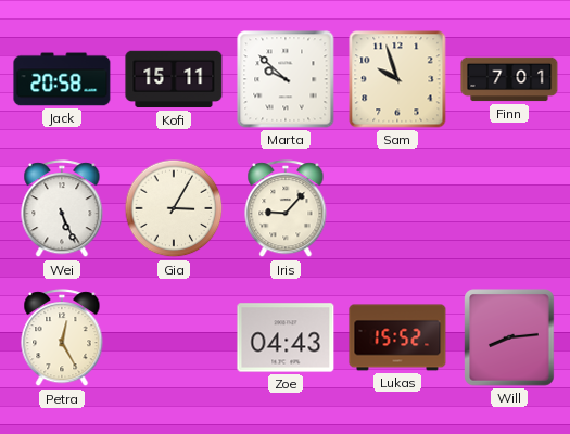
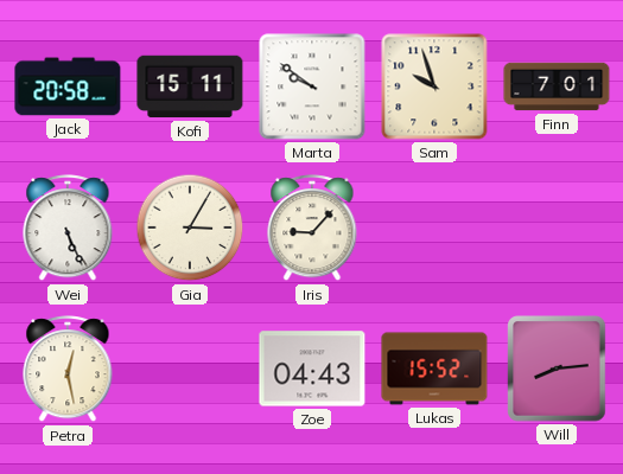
Marta: 9:52 -> 9:51 (312, 87)
Petra: 12:25 -> 12:28 (68, 370)
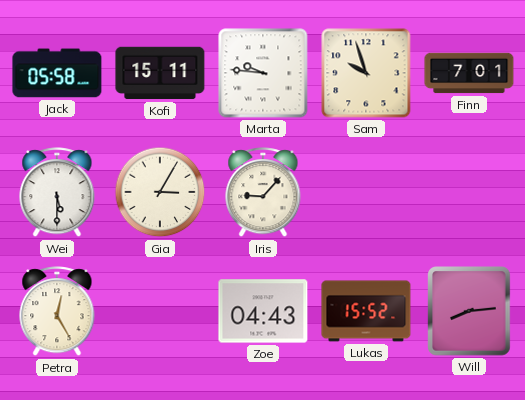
Jack: 20:58 -> 05:58 (57, 73)
Marta: 9:51 -> 9:46 (263, 73)
Wei: 5:26 -> 5:30 (57, 193)
Petra: 12:28 -> 12:25 (57, 312)
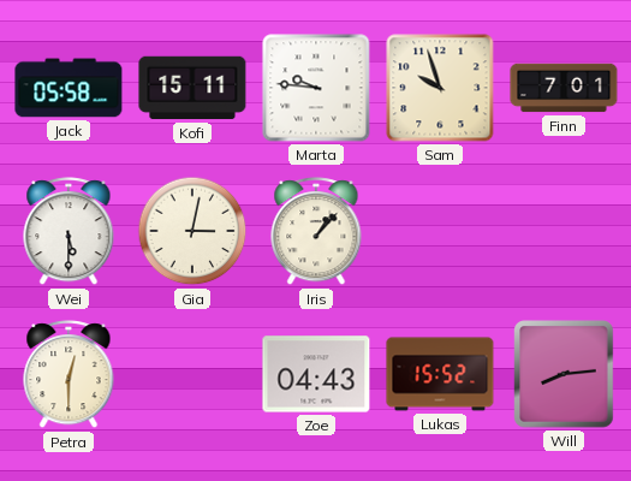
Gia: 3:05 -> 3:02 (192, 231)
Iris: 9:07 -> 1:07 (316, 232)
Petra: 12:25 -> 12:30 (69, 375)
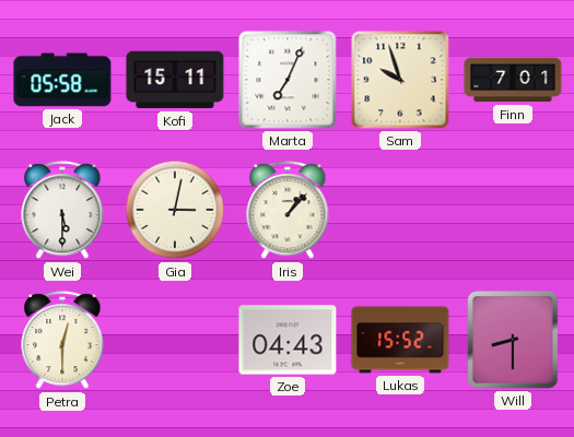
Marta: 9:46 -> 7:04 (288, 80)
Will: 8:14 -> 8:30 (513, 340)
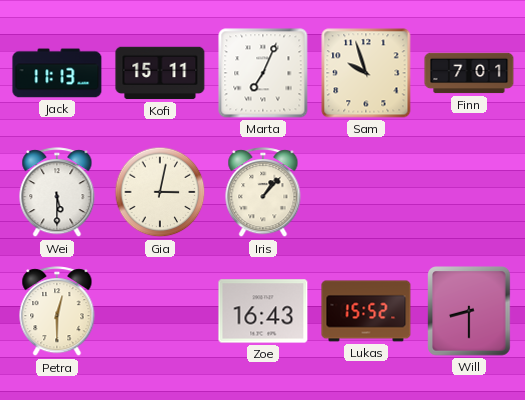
Jack: 05:58 -> 11:13 (57, 73)
Zoe: 04:43 -> 16:43 (263, 311)
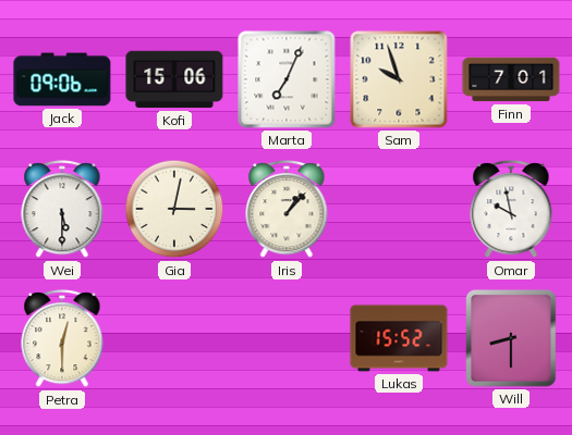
Jack: 11:13 -> 09:06 (62, 79)
Kofi: 15:11 -> 15:06 (174, 79)
Omar: none -> 9:58 (511, 210)
Zoe: 16:43 -> none (263, 311)
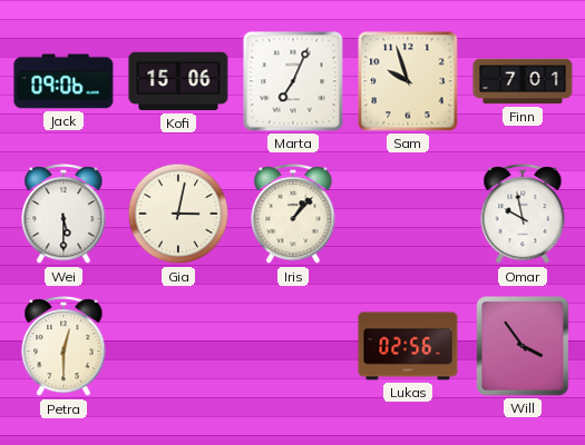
Lukas: 15:52 -> 02:56 (408, 346)
Will: 8:30 -> 3:54 (523, 346)
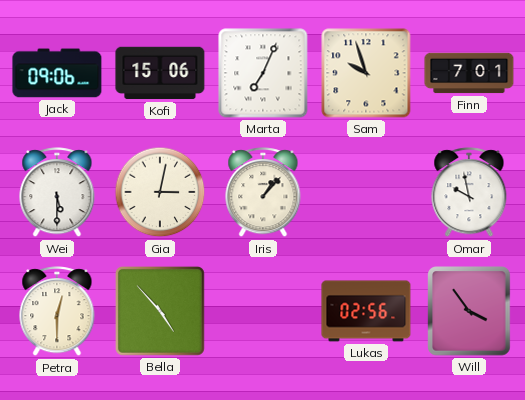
Bella: none -> 4:53 (160, 311)
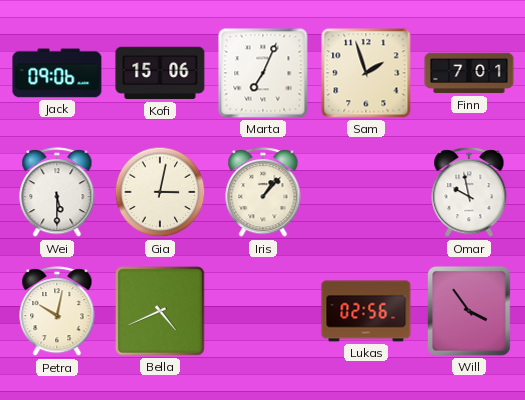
Sam: 9:57 -> 1:57 (366, 73)
Petra: 12:30 -> 10:02 (57, 312)
Bella: 4:53 -> 4:41 (160, 311)
